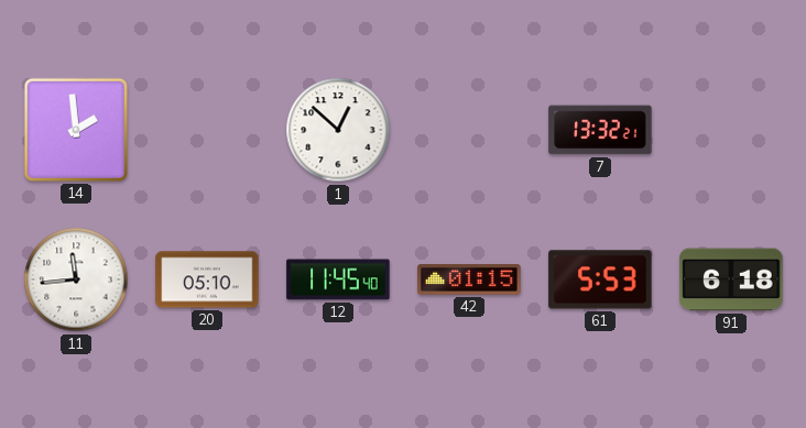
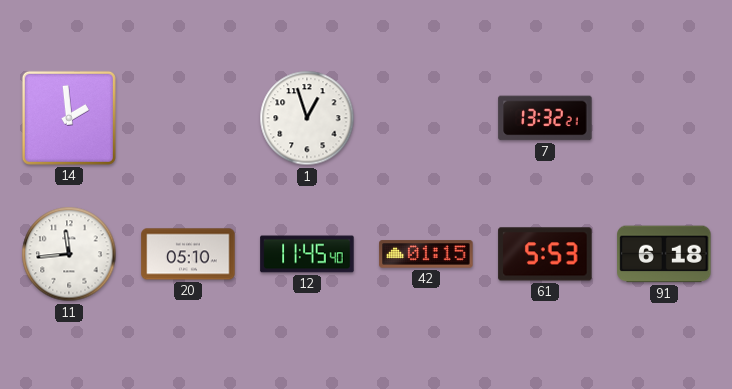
1: 12:52 -> 12:57 (307, 118)
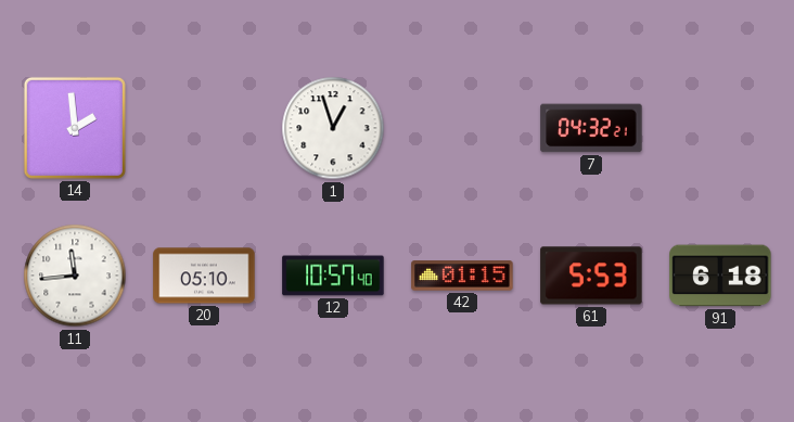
7: 13:32 -> 04:32 (591, 128)
12: 11:45 -> 10:57 (333, 276)
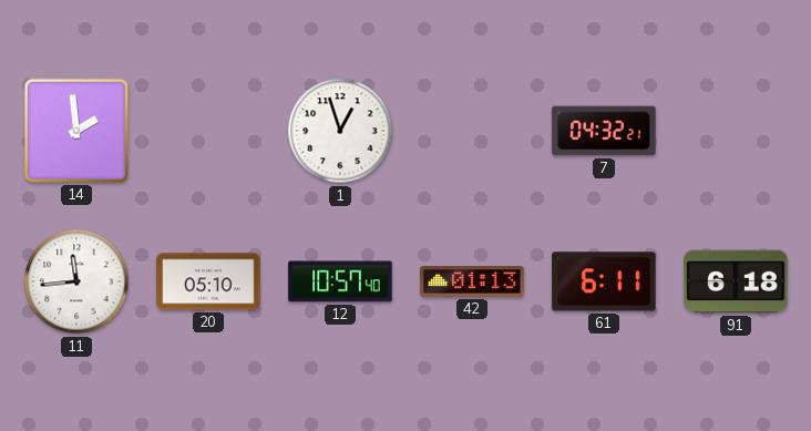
42: 01:15 -> 01:13 (472, 281)
61: 5:53 -> 6:11 (604, 281)
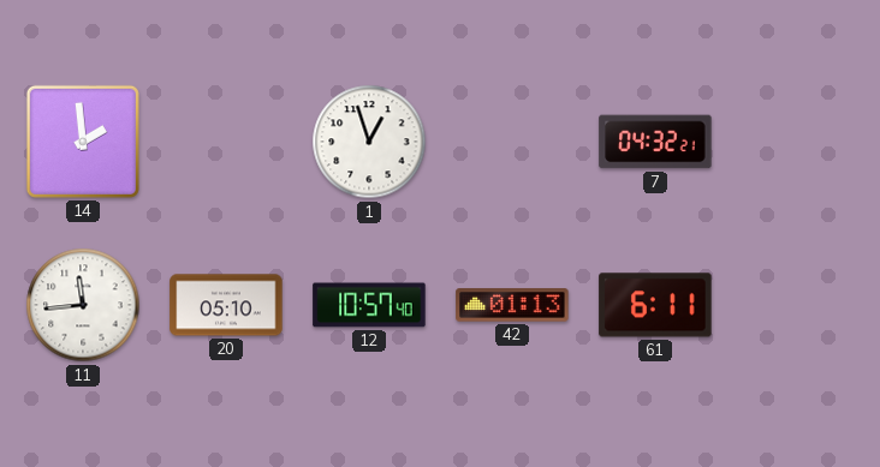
91: 6:18 -> none (736, 281)
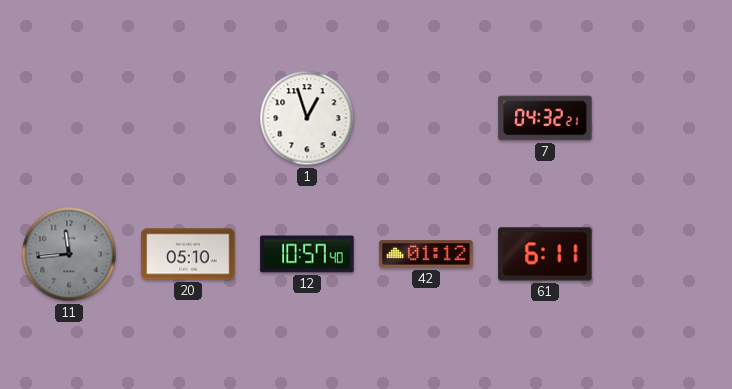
14: 1:59 -> none (83, 142)
11 dial: white -> grey (69, 254)
42: 01:13 -> 01:12 (426, 254)
